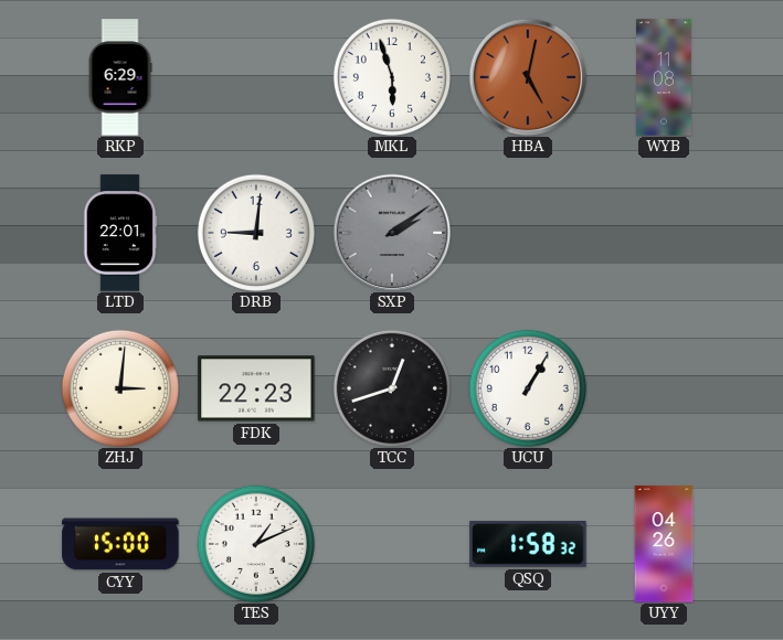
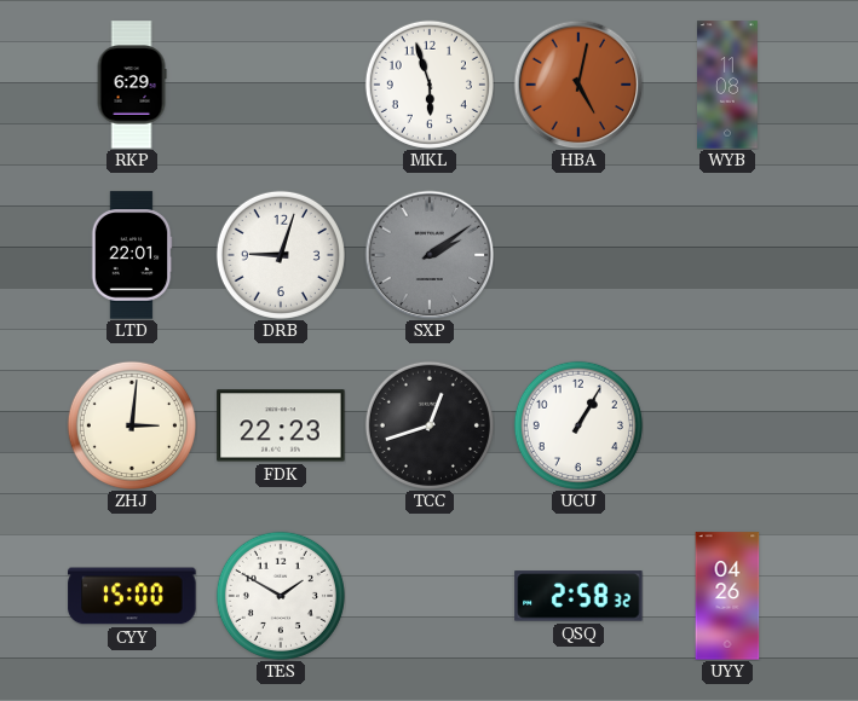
DRB: 9:01 -> 9:03 (281, 255)
TES: 1:11 -> 1:50 (281, 596)
QSQ: 1:58 -> 2:58 (578, 596)
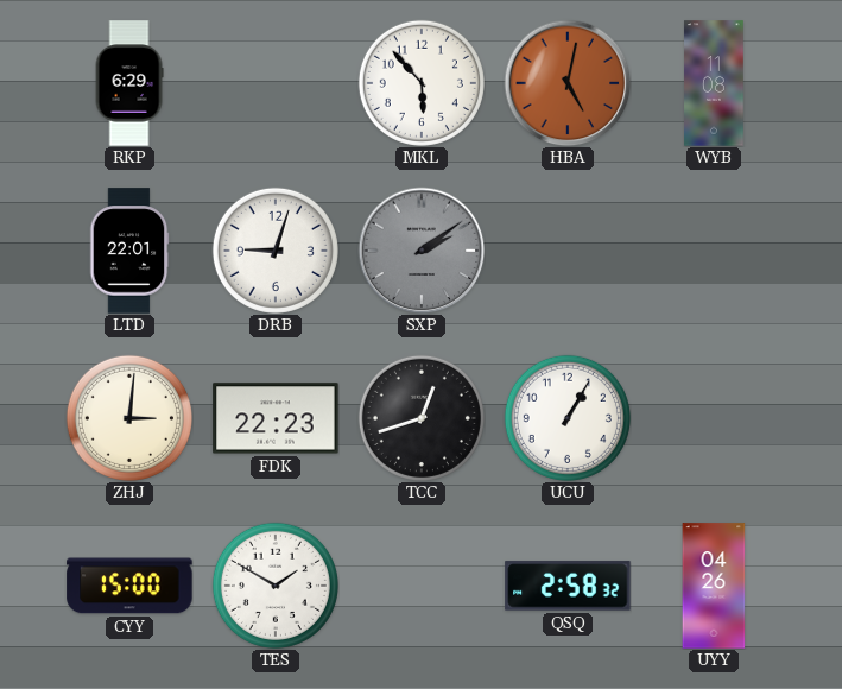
MKL: 5:57 -> 5:53 (422, 83)
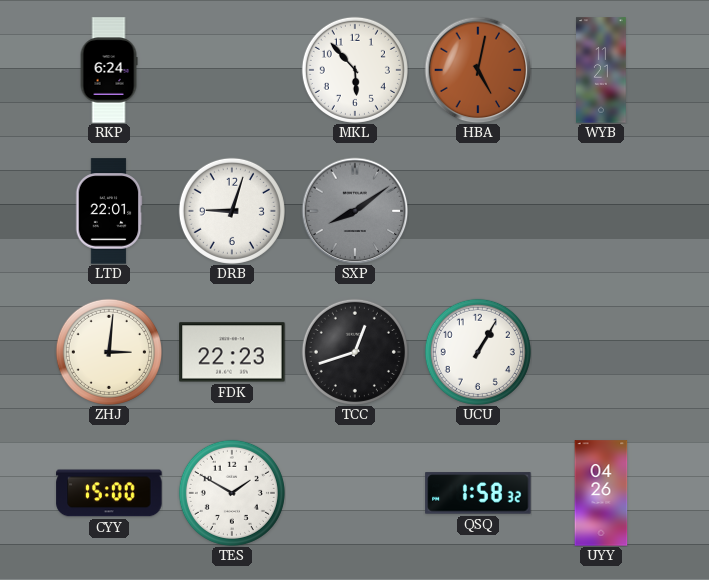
RKP: 6:29 -> 6:24 (109, 70)
WYB: 11:08 -> 11:21 (601, 70)
SXP: 2:09 -> 8:09 (355, 211)
QSQ: 2:58 -> 1:58 (478, 493)
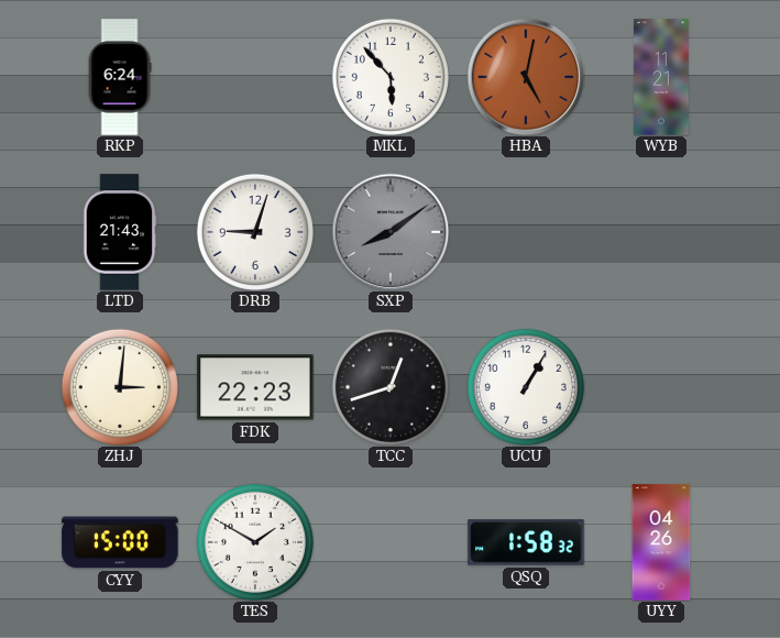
LTD: 22:01 -> 21:43 (120, 232)
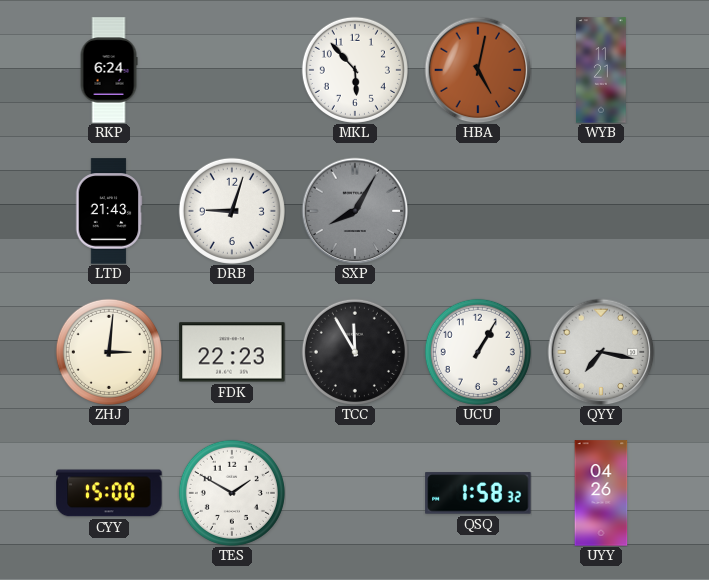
SXP: 8:09 -> 8:05 (355, 211)
TCC: 12:42 -> 11:55 (355, 352)
QYY: none -> 7:17 (601, 352)
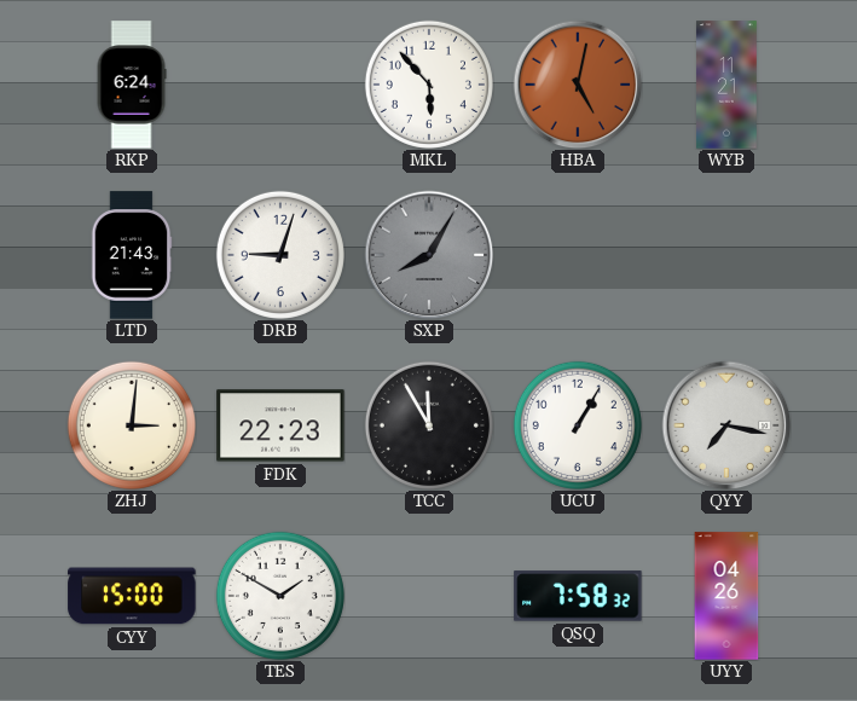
QSQ: 1:58 -> 7:58 (578, 596)
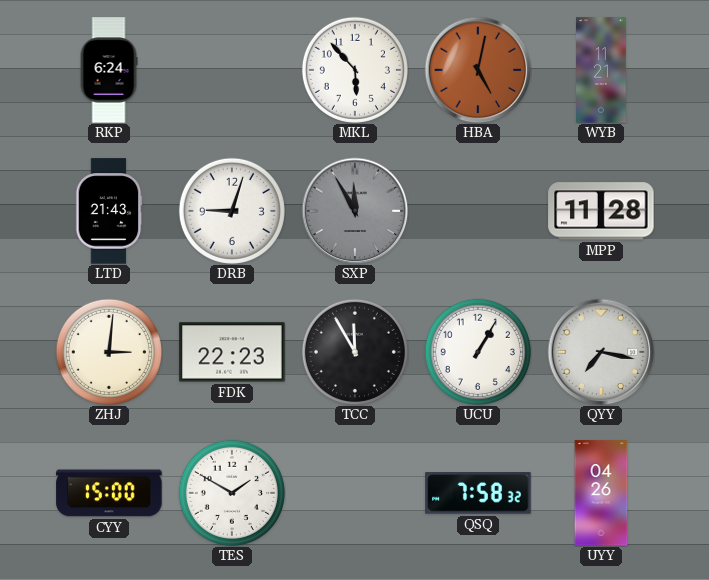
SXP: 8:05 -> 11:55 (355, 211)
MPP: none -> 11:28 (601, 211)
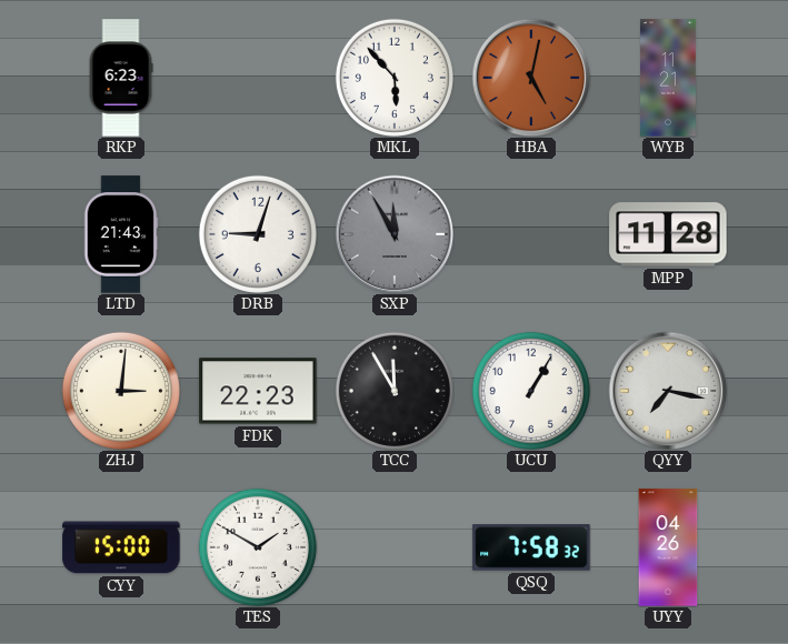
RKP: 6:24 -> 6:23 (121, 78)
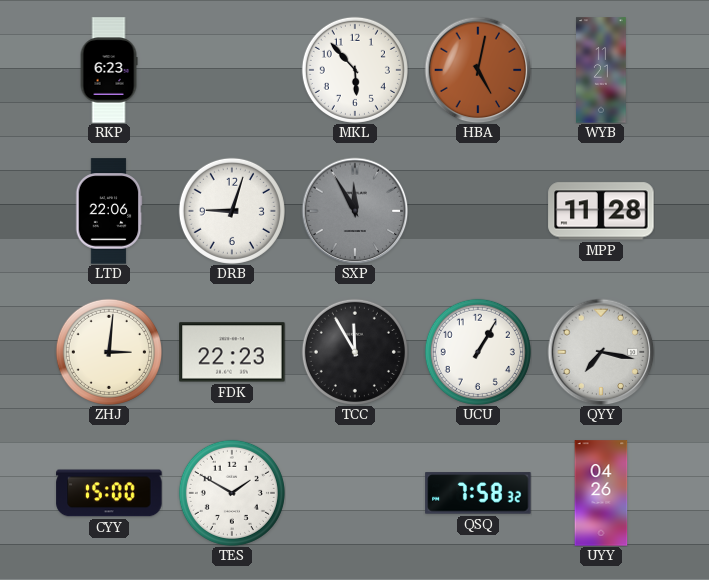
LTD: 21:43 -> 22:06 (109, 211)
